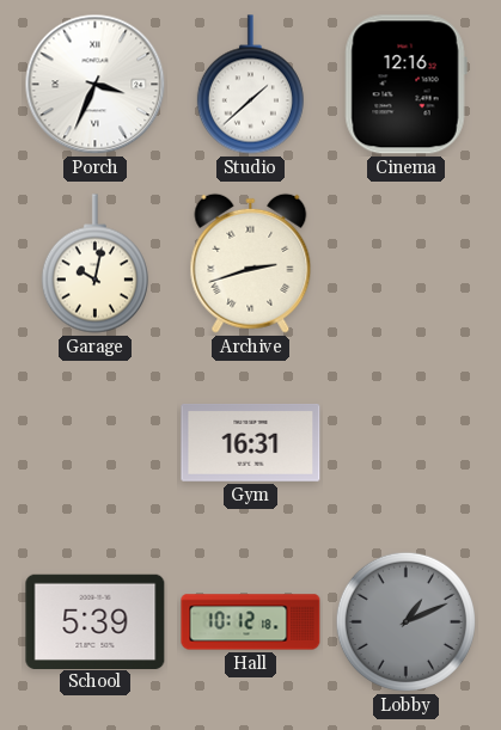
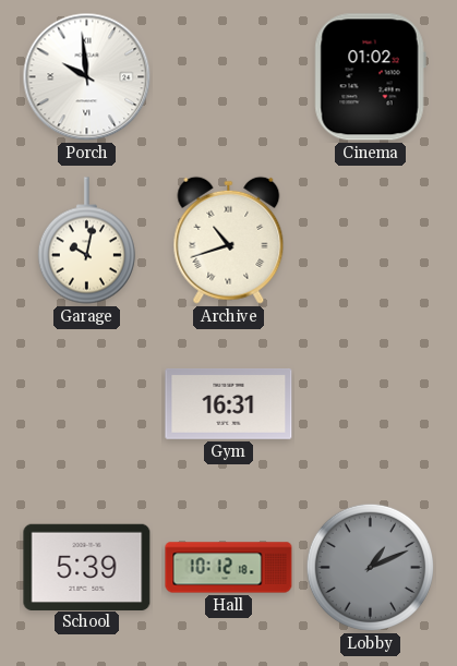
Porch: 3:34 -> 9:59 (87, 77)
Studio: 1:38 -> none (250, 85)
Cinema: 12:16 -> 01:02 (370, 77)
Archive: 2:42 -> 10:42 (229, 240)
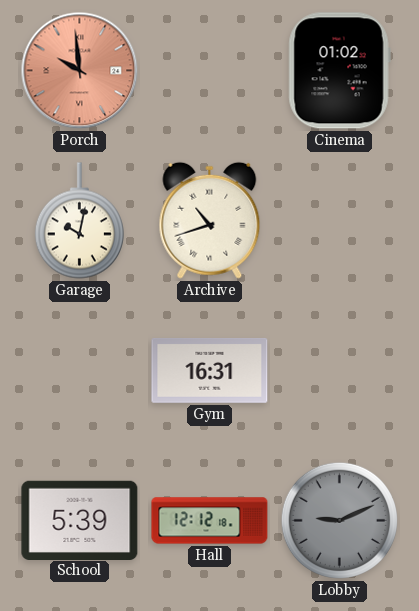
Porch dial: white -> salmon (80, 71)
Hall: 10:12 -> 12:12 (210, 521)
Lobby: 1:11 -> 9:11 (339, 520)
